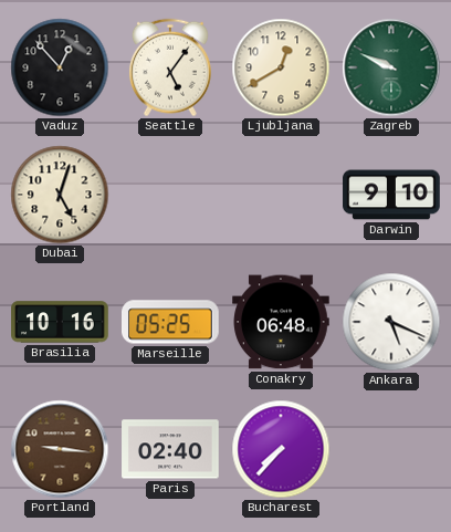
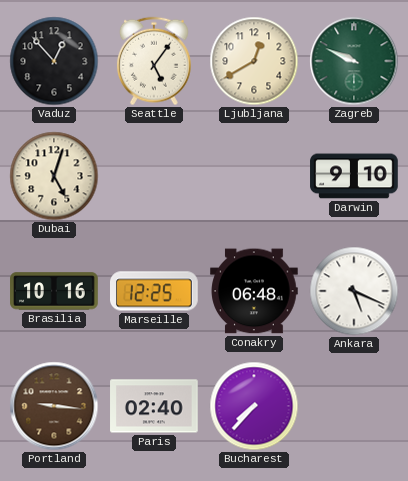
Marseille: 05:25 -> 12:25 (154, 291)
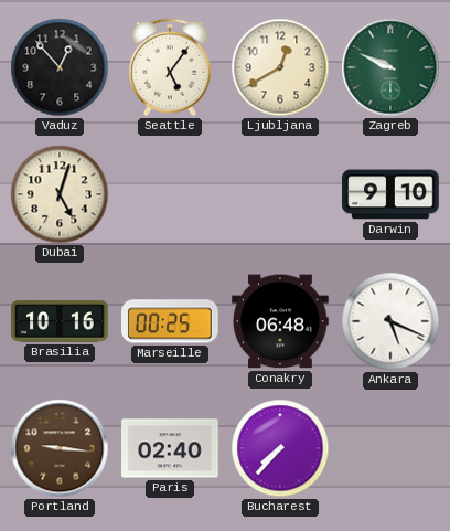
Marseille: 12:25 -> 00:25 (170, 321)
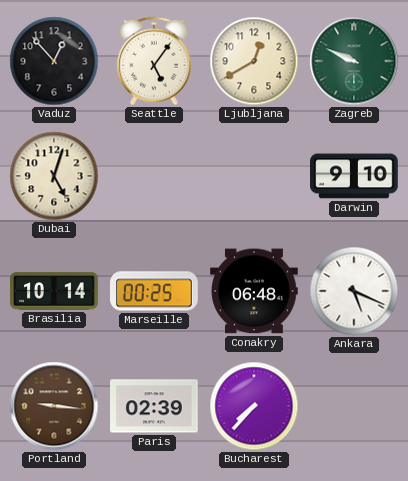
Brasilia: 10:16 -> 10:14 (54, 291)
Paris: 02:40 -> 02:39 (154, 406)
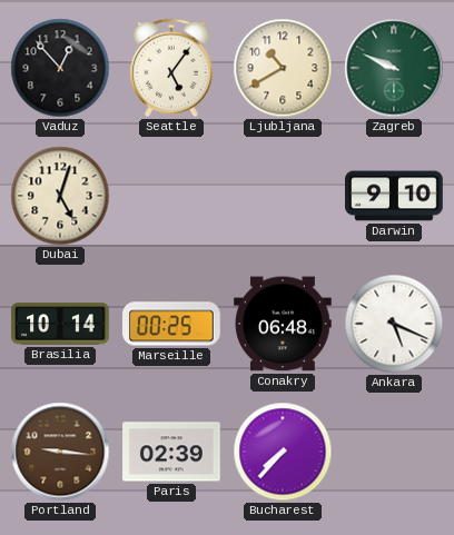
Ljubljana: 12:40 -> 10:40 (283, 68)
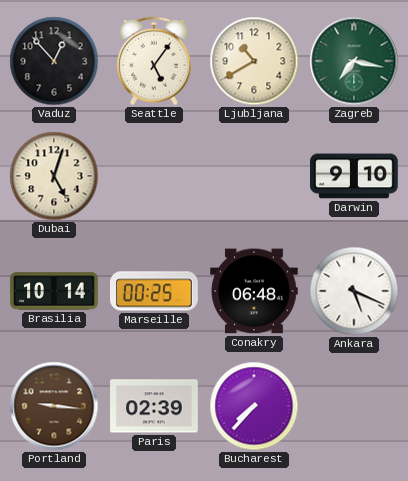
Zagreb: 9:49 -> 7:17 (354, 61)
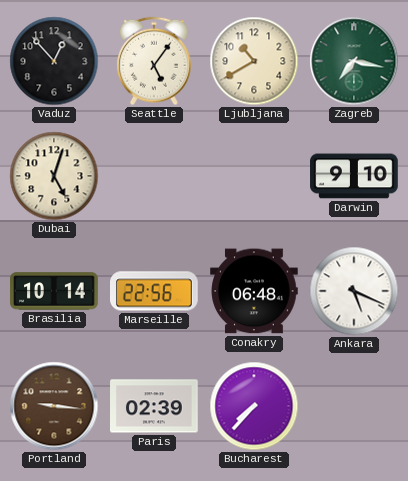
Marseille: 00:25 -> 22:56 (154, 291)
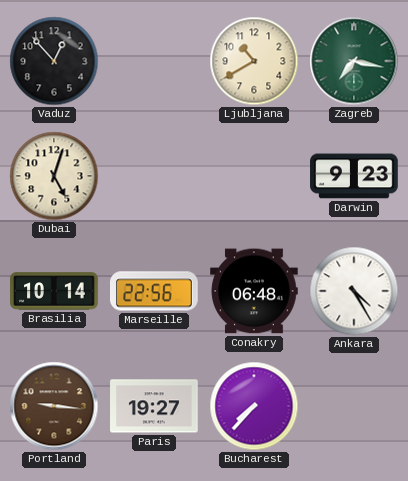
Seattle: 5:06 -> none (154, 61)
Darwin: 9:10 -> 9:23 (354, 176)
Ankara: 5:19 -> 4:25 (354, 291)
Paris: 02:39 -> 19:27 (154, 406)
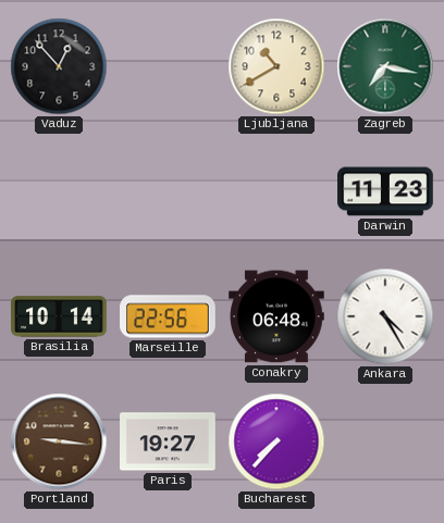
Dubai: 5:03 -> none (54, 176)
Darwin: 9:23 -> 11:23 (385, 191)
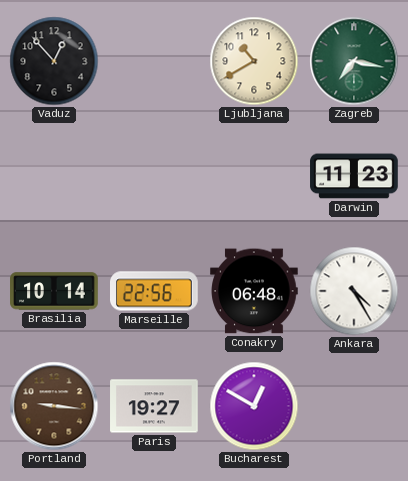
Bucharest: 7:37 -> 12:50 (254, 406)
